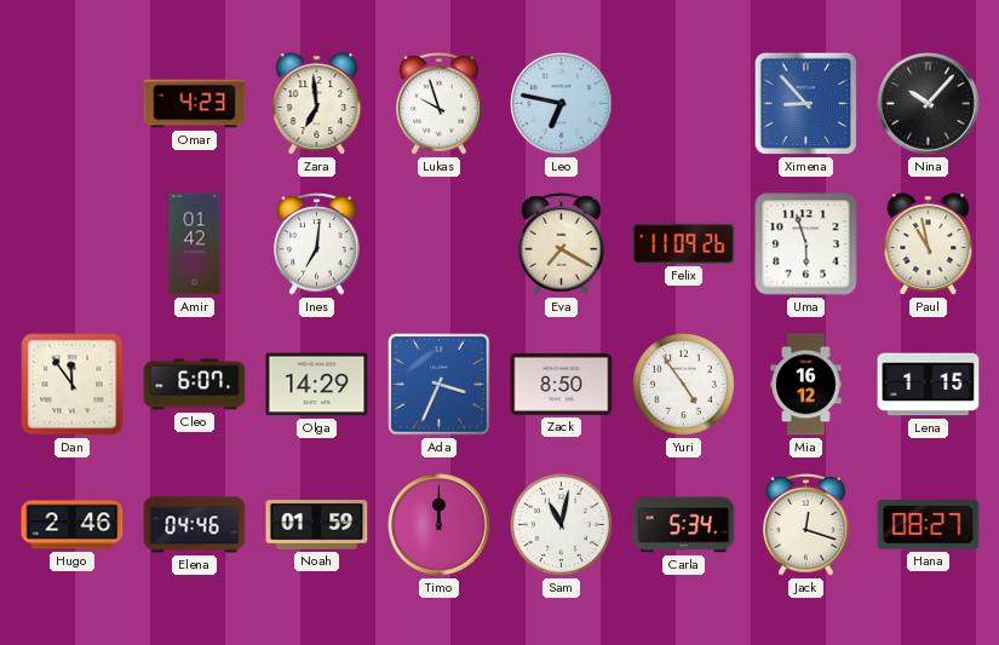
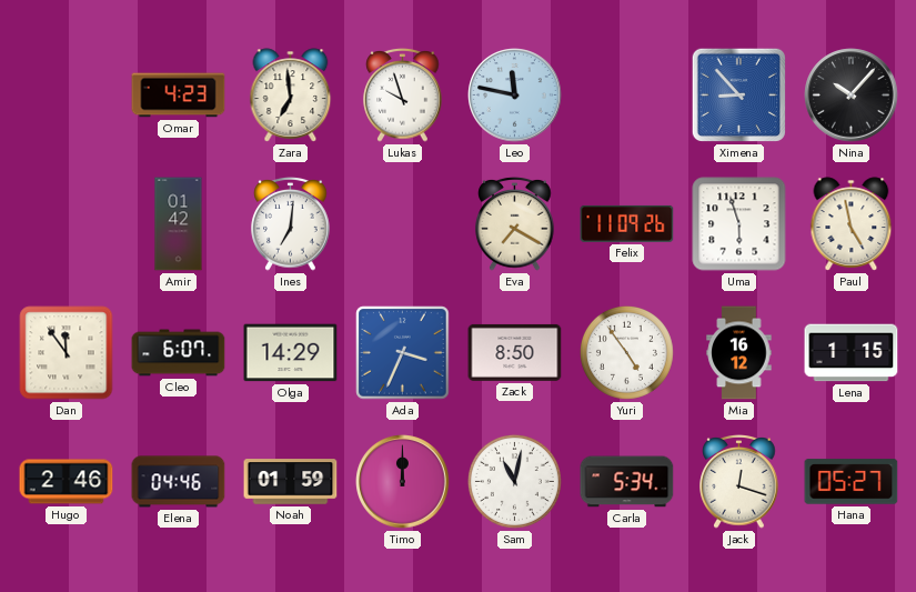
Leo: 6:47 -> 11:47 (515, 96)
Paul: 10:58 -> 4:58 (852, 224)
Hana: 08:27 -> 05:27 (852, 482)
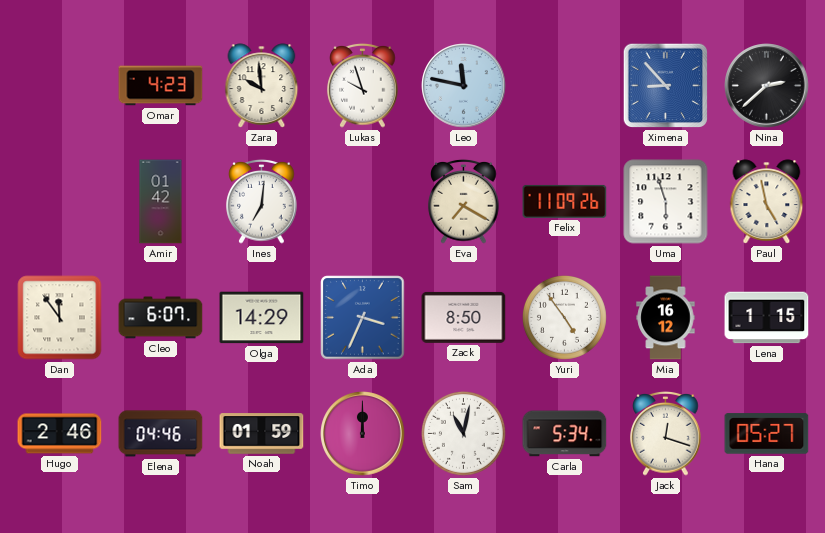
Zara: 6:59 -> 9:59 (262, 86)
Nina: 10:07 -> 2:38 (767, 86)
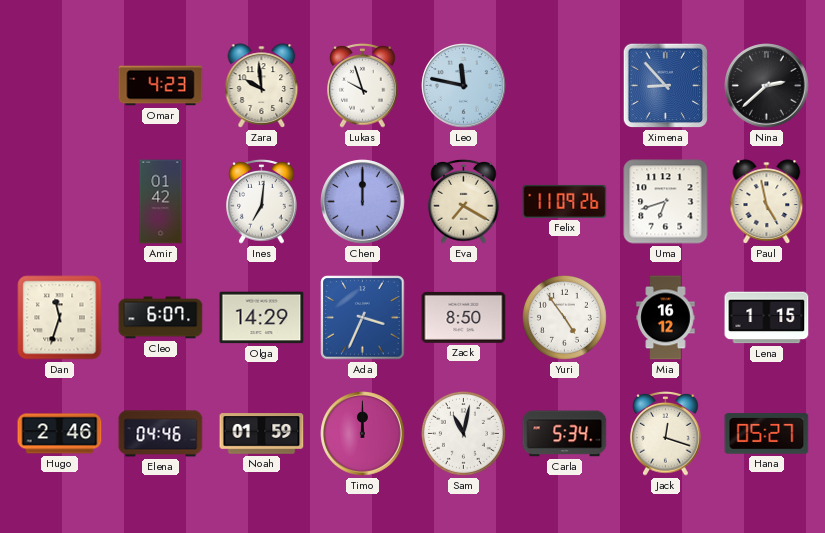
Chen: none -> 12:00 (363, 202)
Uma: 5:57 -> 6:42 (666, 202)
Dan: 11:54 -> 11:33 (60, 318)
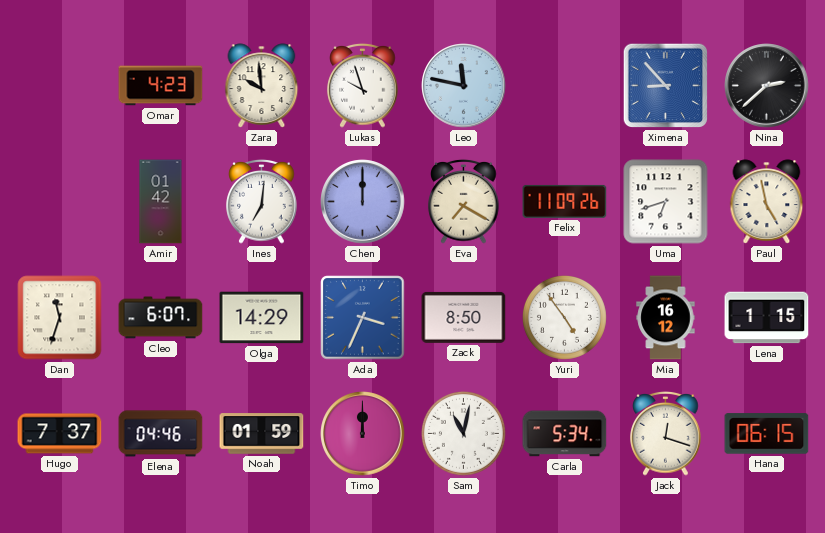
Hugo: 2:46 -> 7:37 (60, 434)
Hana: 05:27 -> 06:15 (767, 434)
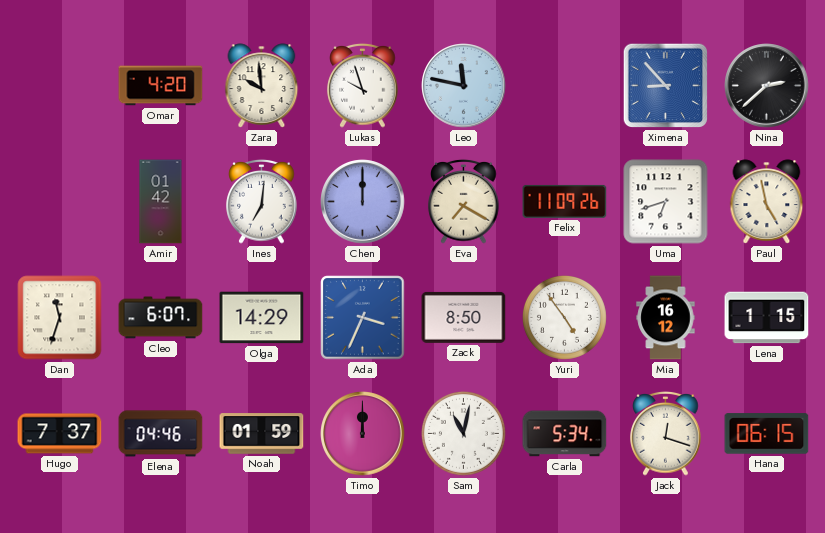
Omar: 4:23 -> 4:20 (161, 86)
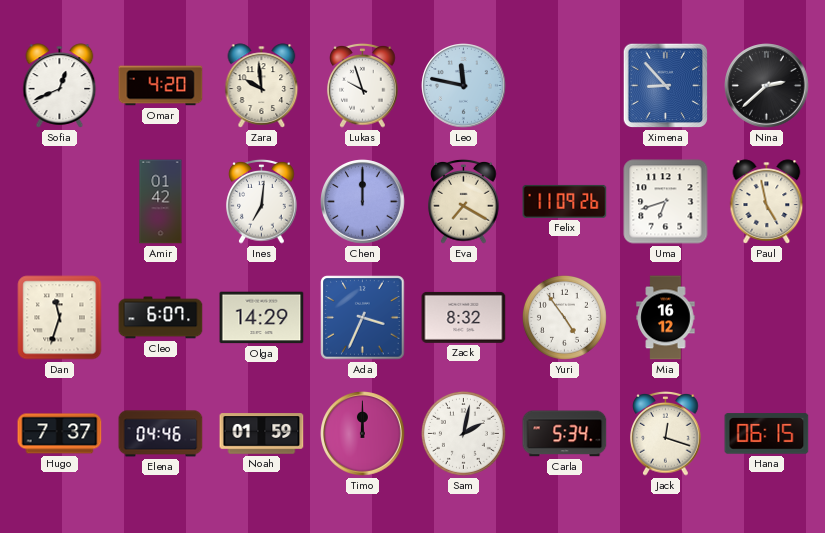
Sofia: none -> 12:41 (60, 86)
Zack: 8:50 -> 8:32 (464, 317)
Lena: 1:15 -> none (767, 318)
Sam: 11:02 -> 2:02 (463, 433)
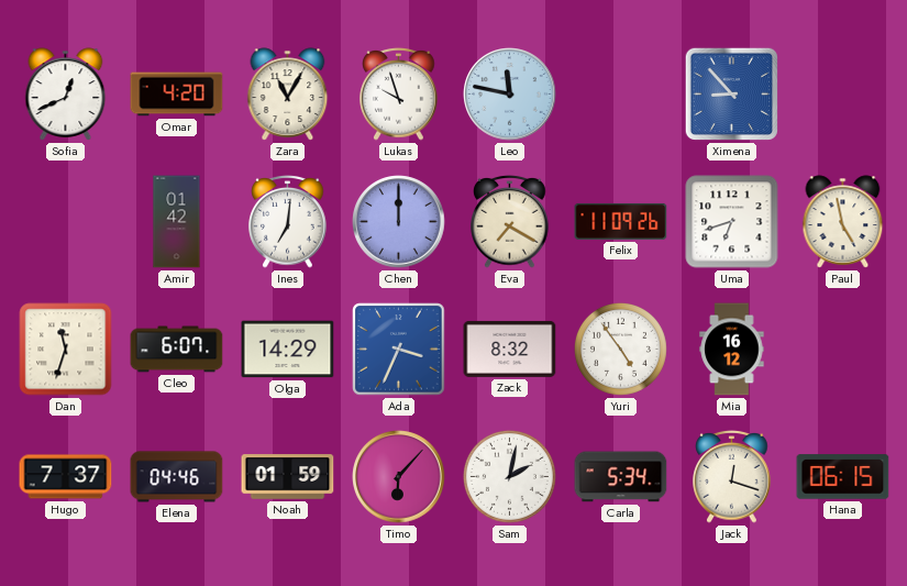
Zara: 9:59 -> 11:05 (288, 95)
Nina: 2:38 -> none (767, 86)
Timo: 12:00 -> 6:07 (399, 477)
